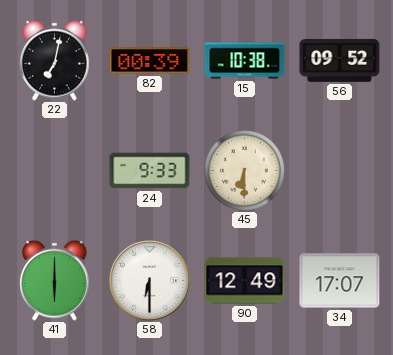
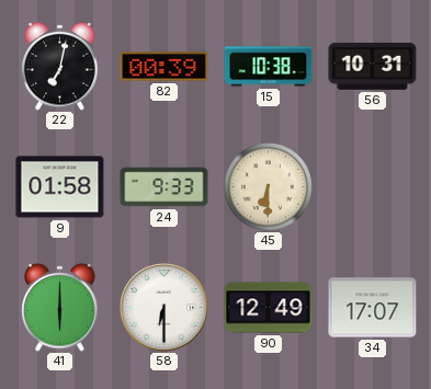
56: 09:52 -> 10:31 (373, 66)
9: none -> 01:58 (60, 187)
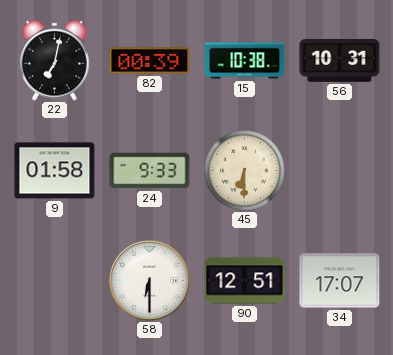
41: 6:00 -> none (60, 307)
90: 12:49 -> 12:51 (245, 281)
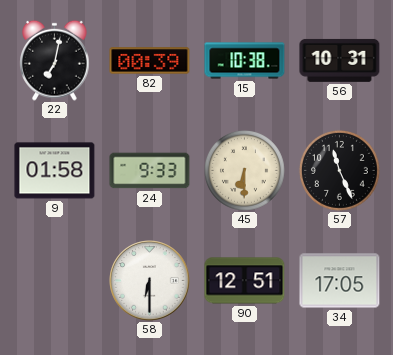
57: none -> 11:26 (339, 170)
34: 17:07 -> 17:05 (340, 281)
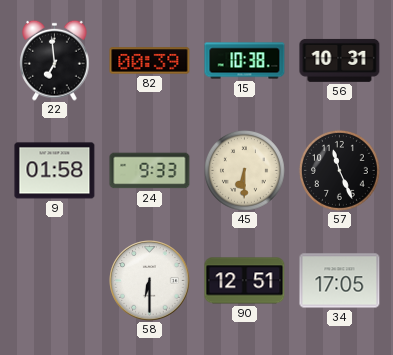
22: 7:02 -> 6:59 (55, 60)
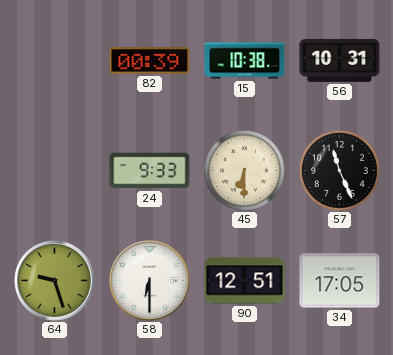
22: 6:59 -> none (55, 60)
9: 01:58 -> none (55, 171)
64: none -> 9:27 (55, 281)
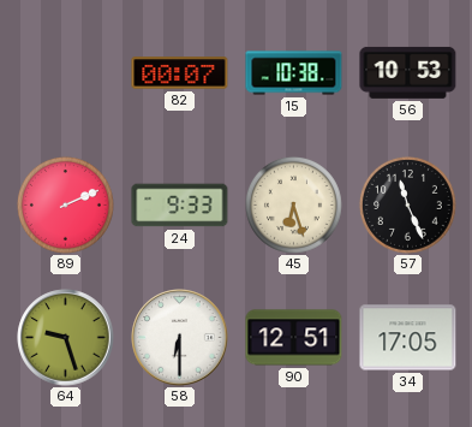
82: 00:39 -> 00:07 (180, 73)
56: 10:31 -> 10:53 (408, 72)
89: none -> 2:11 (65, 204)
45: 6:30 -> 6:27 (293, 204)
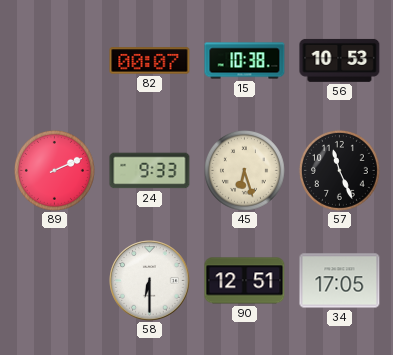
64: 9:27 -> none (66, 338)
